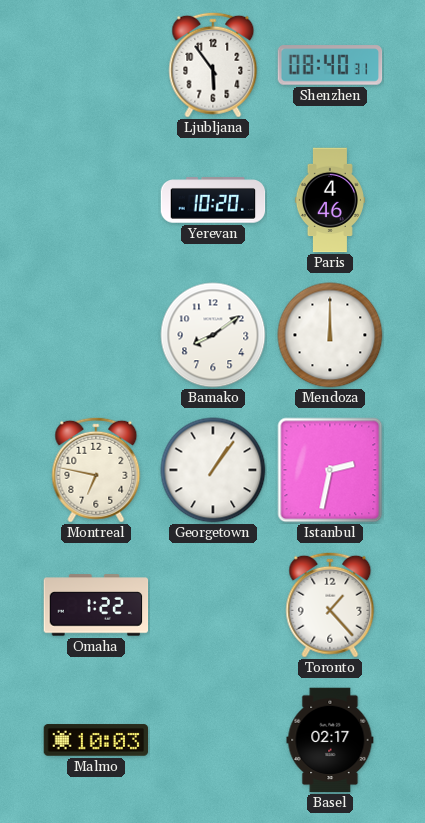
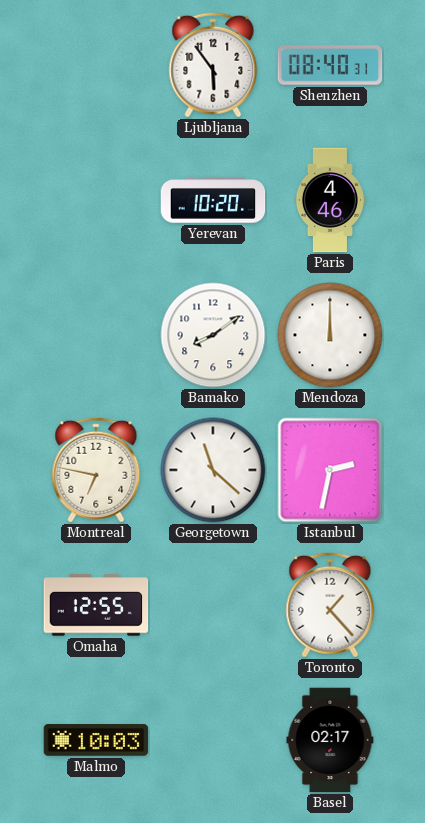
Georgetown: 1:06 -> 11:22 (213, 470)
Omaha: 1:22 -> 12:55 (96, 605)
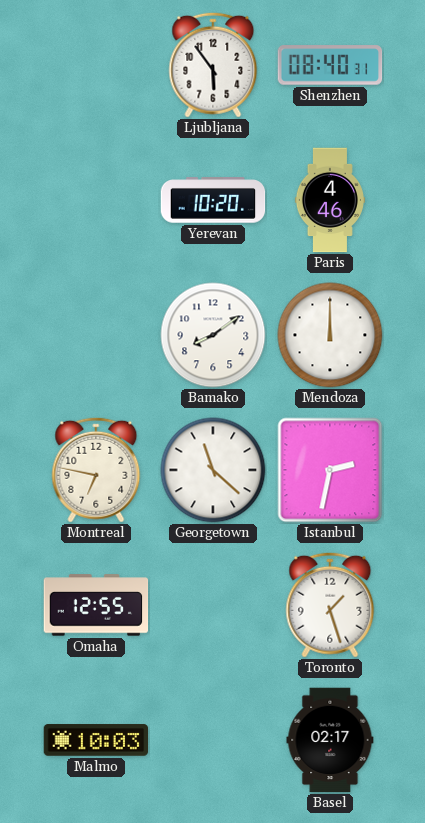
Toronto: 1:23 -> 1:27 (330, 605)
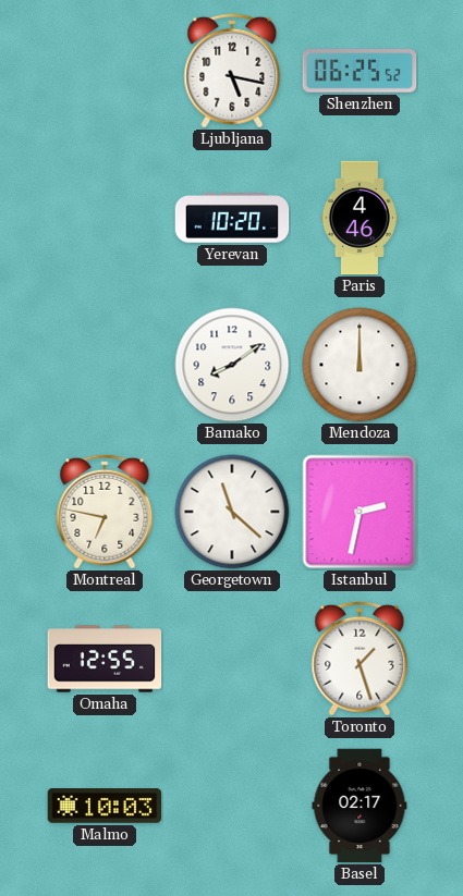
Ljubljana: 5:54 -> 5:17 (232, 71)
Shenzhen: 08:40 -> 06:25 (360, 71)
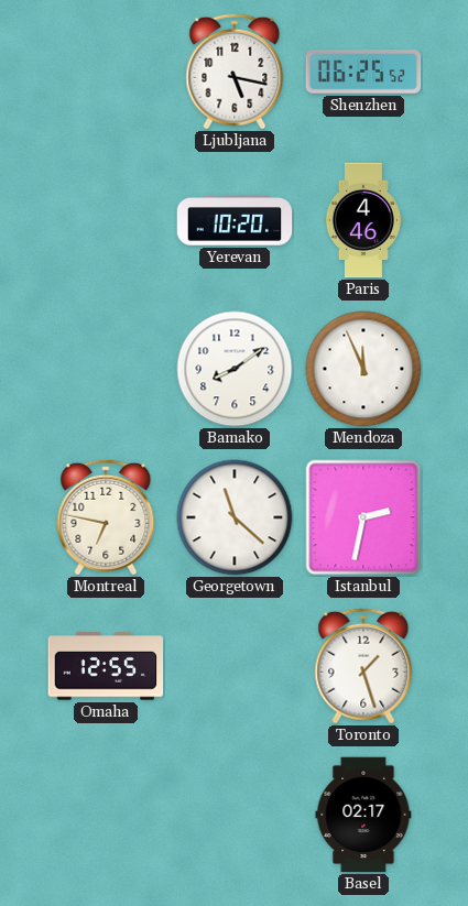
Mendoza: 12:00 -> 11:56 (363, 369)
Malmo: 10:03 -> none (105, 806)
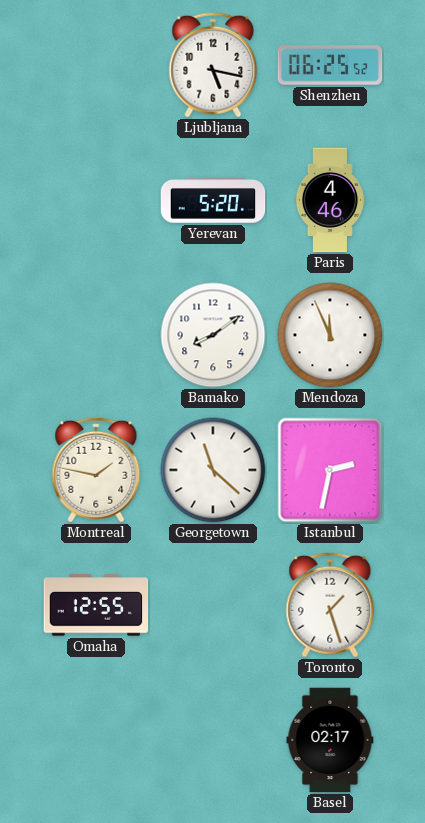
Yerevan: 10:20 -> 5:20 (213, 200)
Montreal: 6:47 -> 1:47 (96, 470)
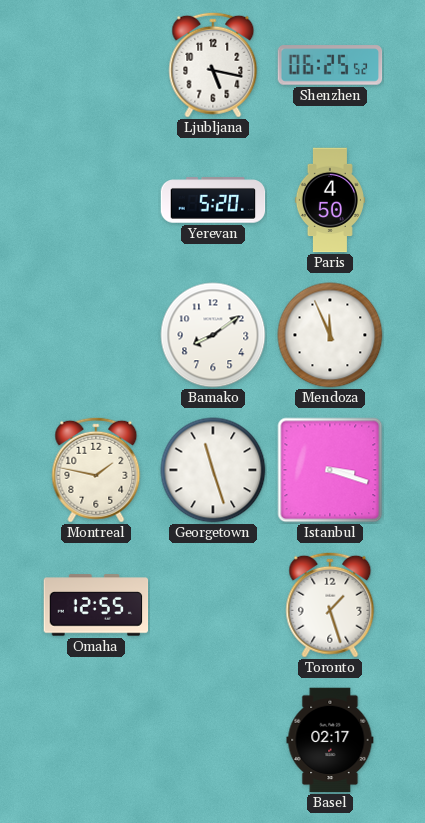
Paris: 4:46 -> 4:50 (330, 200)
Georgetown: 11:22 -> 11:27 (213, 470)
Istanbul: 2:32 -> 3:18 (330, 470)
